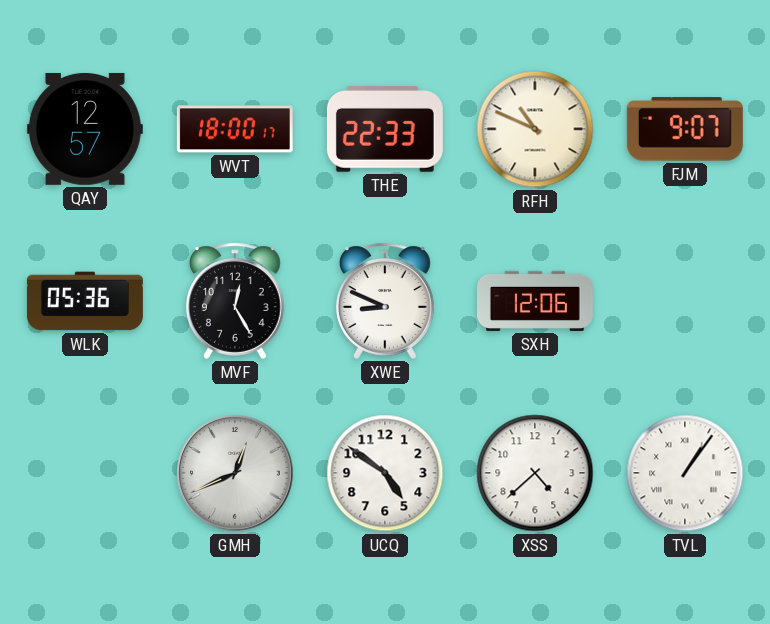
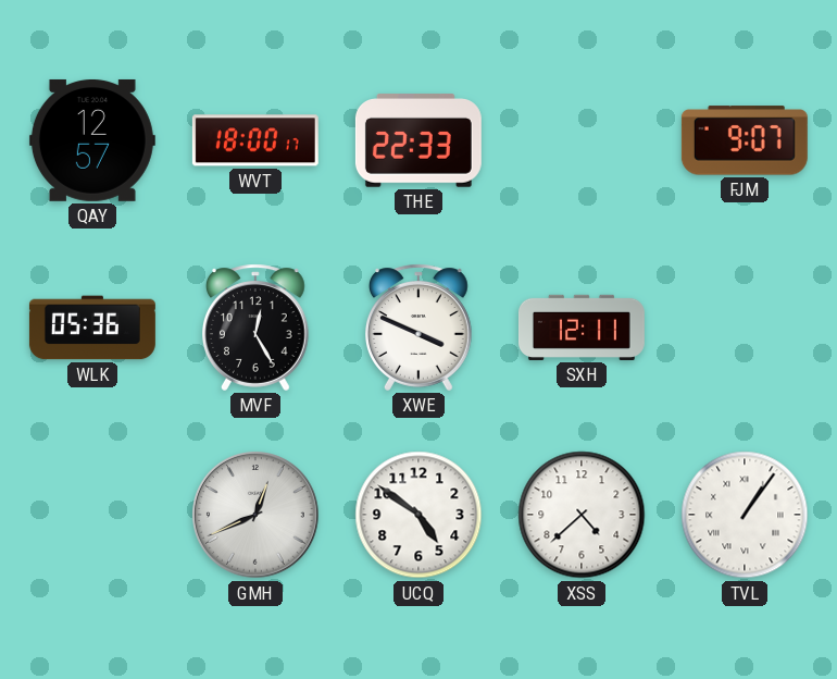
RFH: 10:49 -> none (535, 129)
XWE: 8:49 -> 3:49 (420, 328)
SXH: 12:06 -> 12:11 (582, 328)
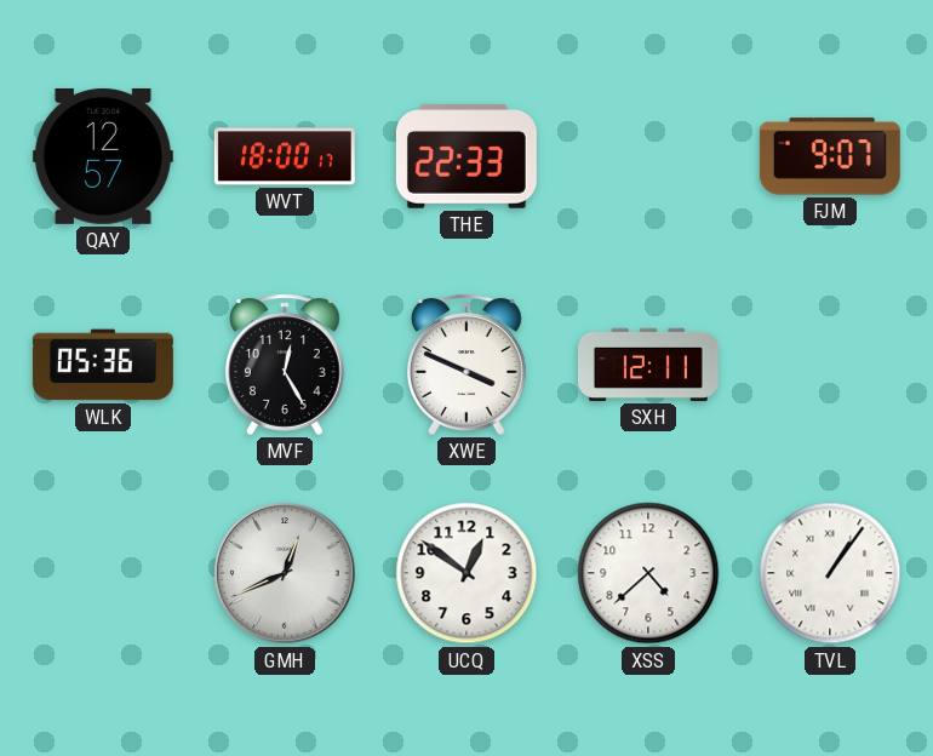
UCQ: 4:51 -> 12:51 (466, 573)
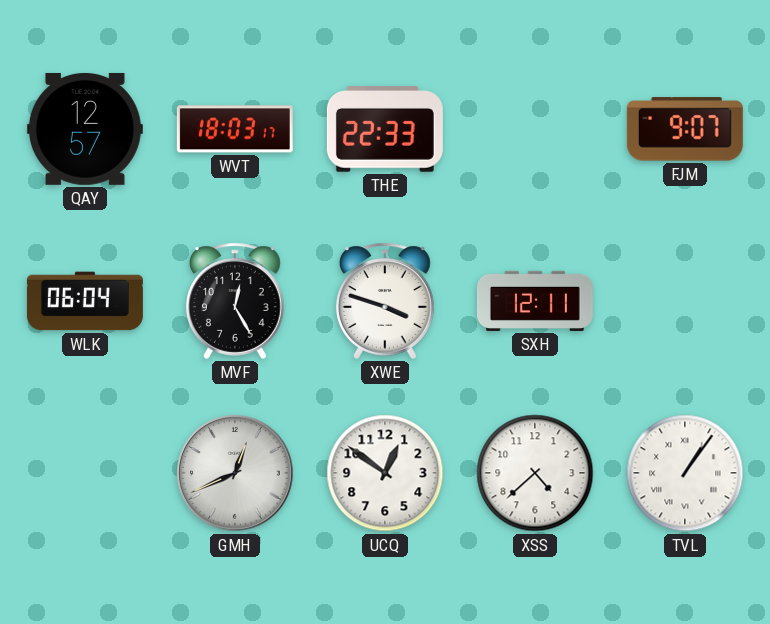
WVT: 18:00 -> 18:03 (235, 129)
WLK: 05:36 -> 06:04 (85, 301)
XWE: 3:49 -> 3:48 (386, 301)
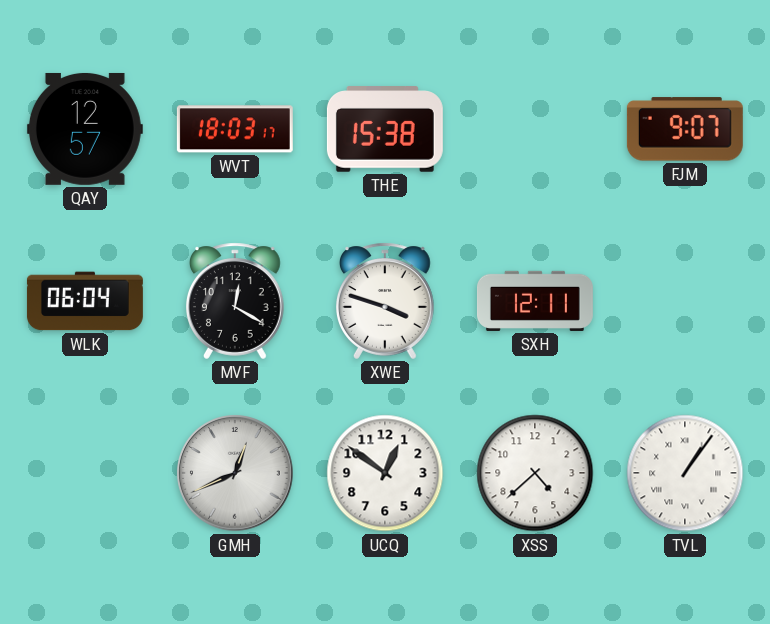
THE: 22:33 -> 15:38 (385, 129)
MVF: 12:25 -> 12:20 (236, 301)
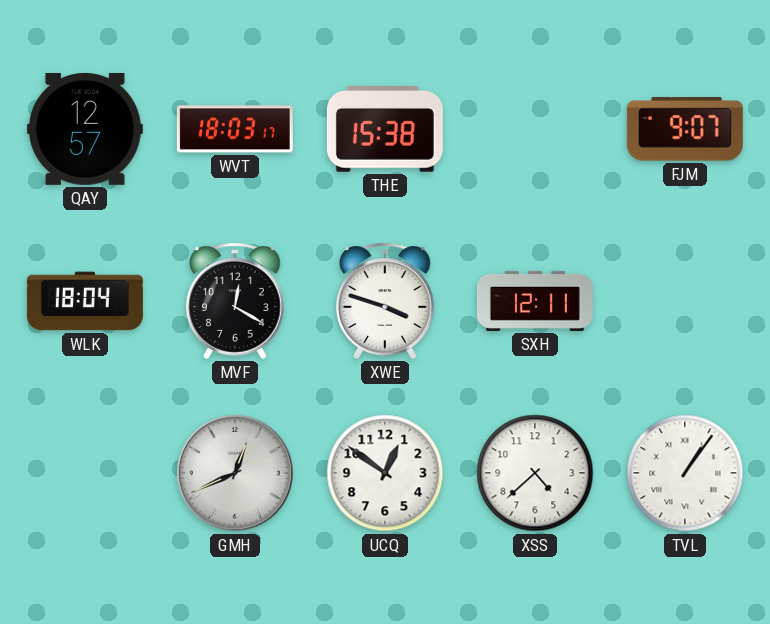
WLK: 06:04 -> 18:04 (85, 301)
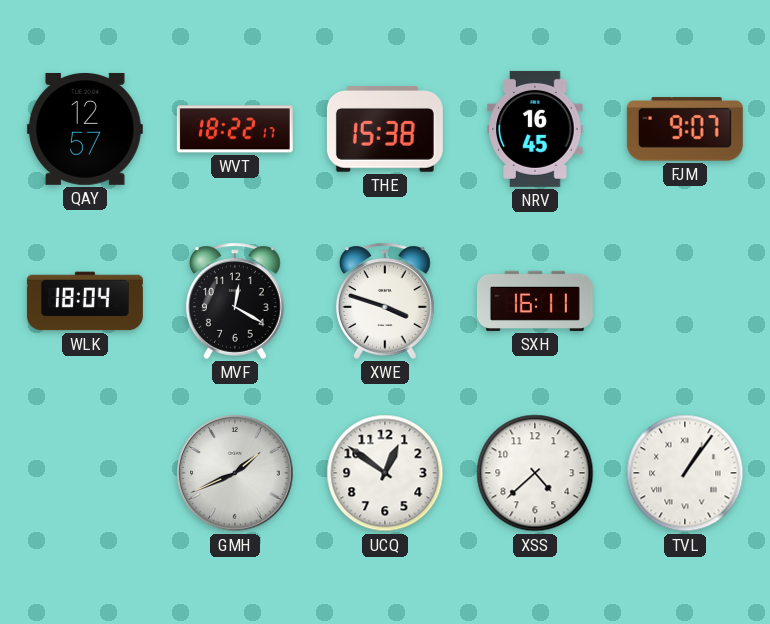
WVT: 18:03 -> 18:22 (235, 129)
NRV: none -> 16:45 (535, 129)
SXH: 12:11 -> 16:11 (535, 301)
GMH: 12:41 -> 1:41 (236, 474)
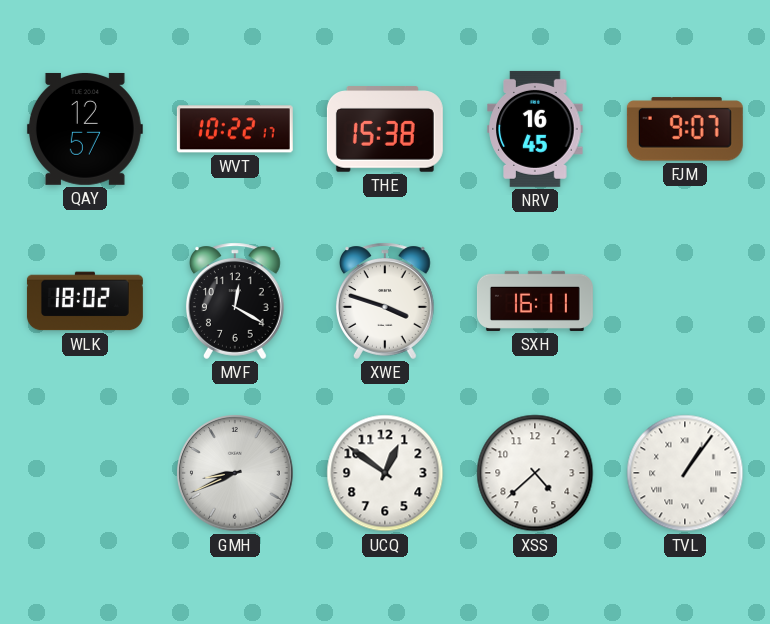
WVT: 18:22 -> 10:22 (235, 129)
WLK: 18:04 -> 18:02 (85, 301)
GMH: 1:41 -> 8:41 (236, 474)
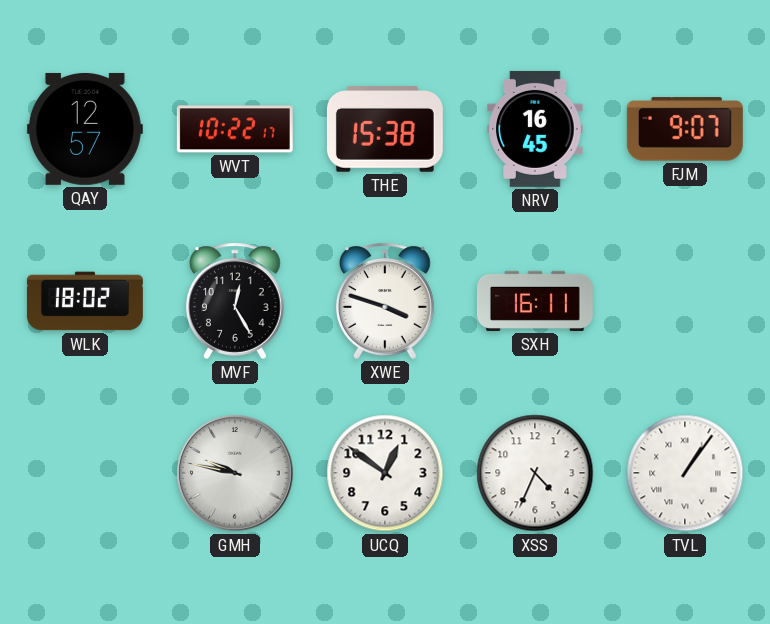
MVF: 12:20 -> 12:25 (236, 301)
GMH: 8:41 -> 9:47 (236, 474)
XSS: 4:38 -> 4:34 (535, 473)
